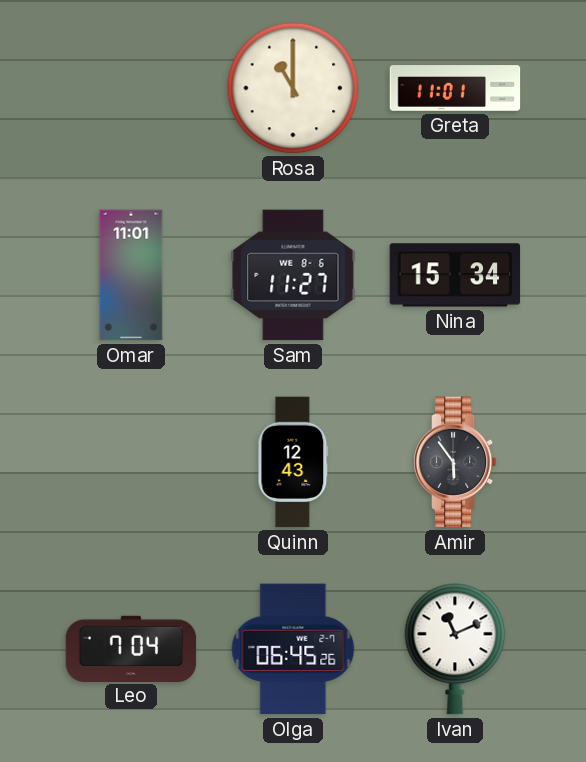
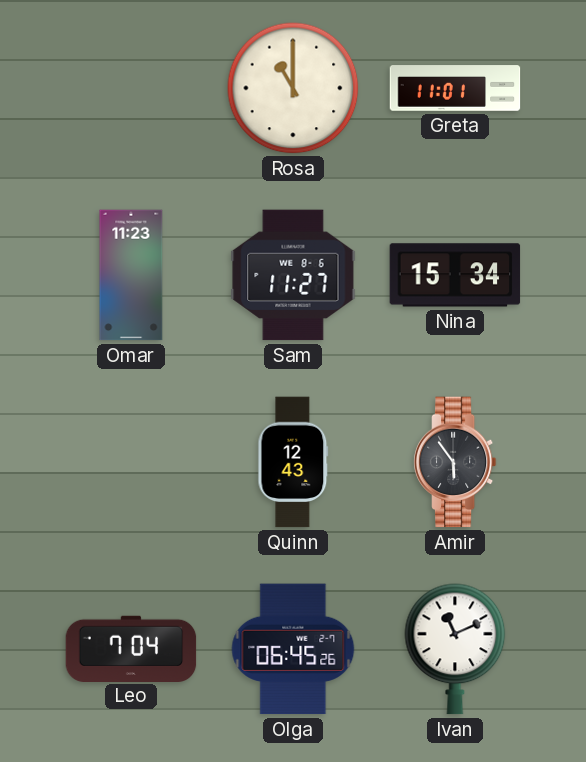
Omar: 11:01 -> 11:23 (131, 275)
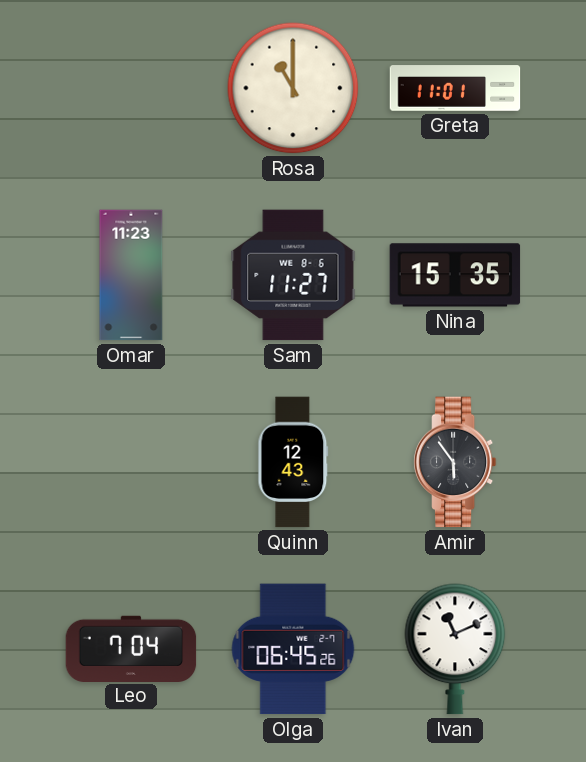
Nina: 15:34 -> 15:35 (455, 275)
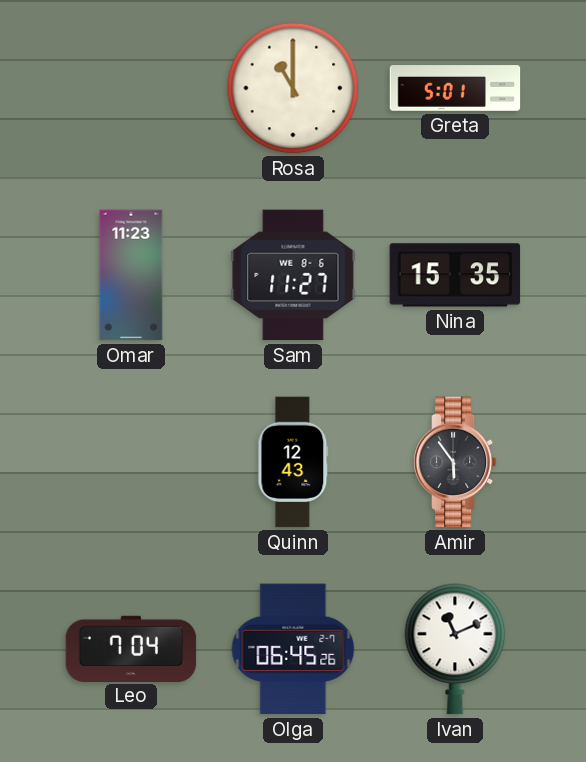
Greta: 11:01 -> 5:01 (455, 88)
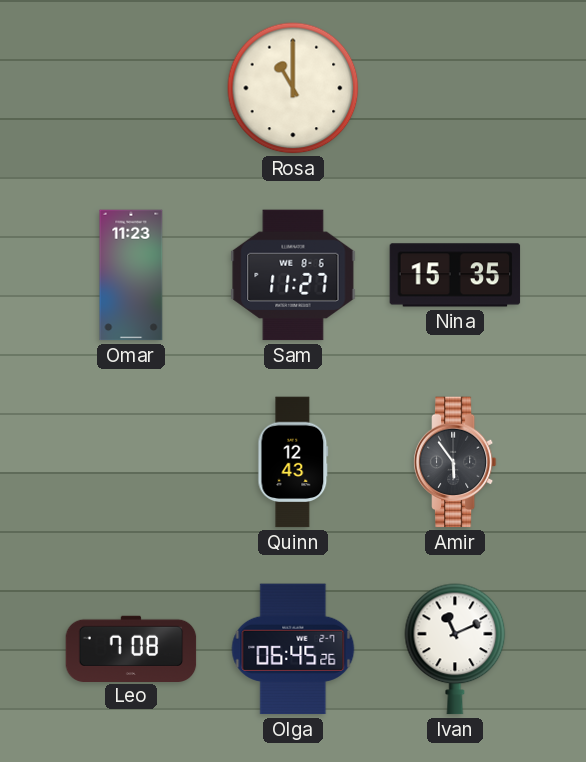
Greta: 5:01 -> none (455, 88)
Leo: 7:04 -> 7:08 (131, 648)
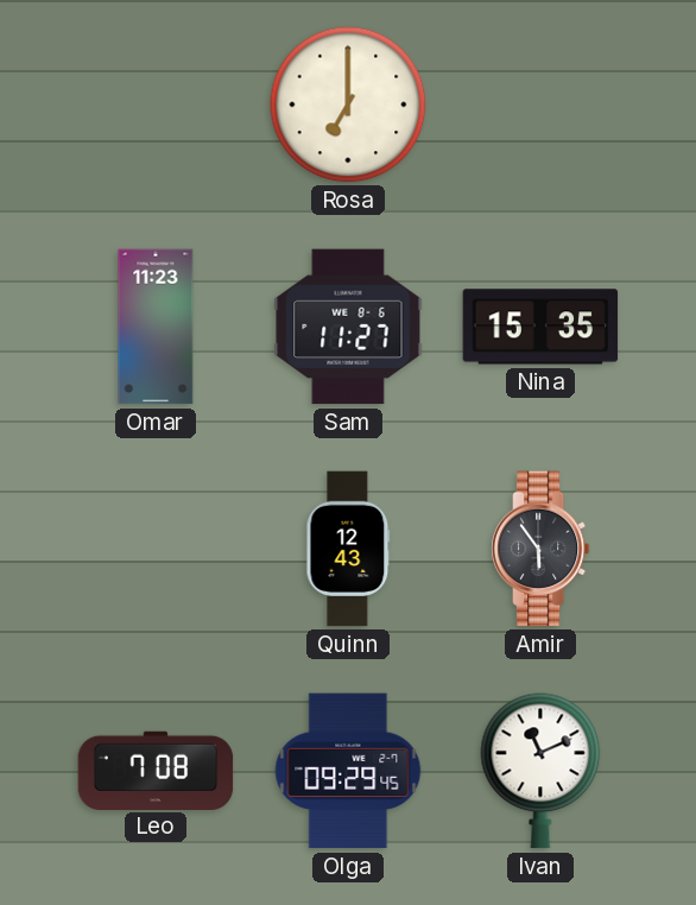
Rosa: 11:00 -> 7:00 (348, 105)
Olga: 06:45 -> 09:29 (348, 771)
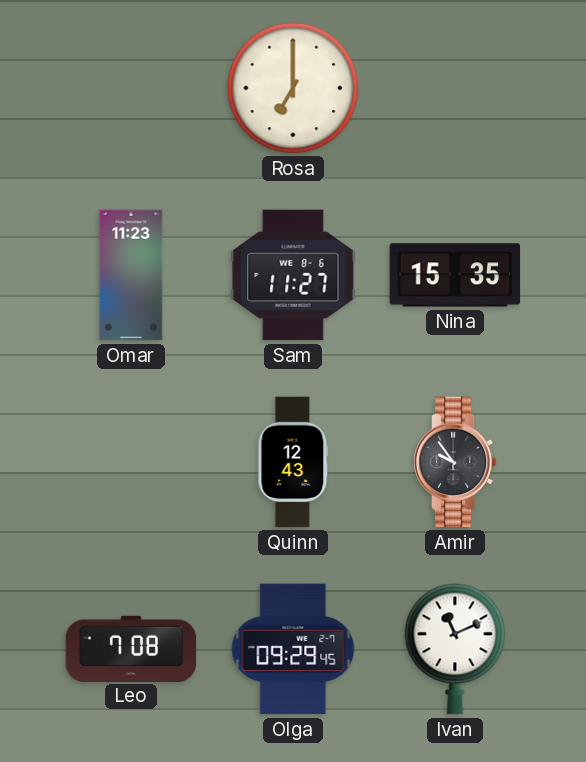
Amir: 5:54 -> 9:54 (455, 462)
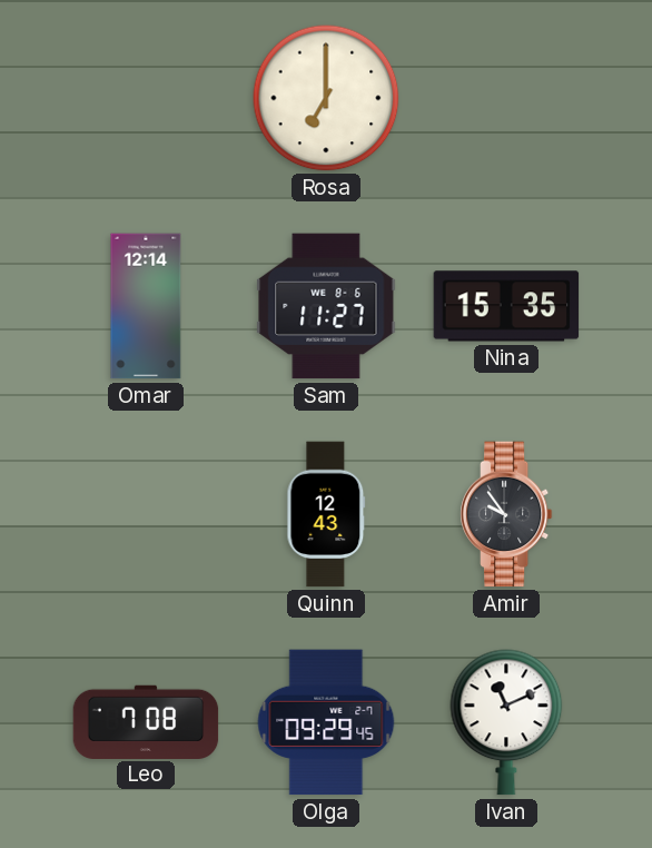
Omar: 11:23 -> 12:14 (146, 306)
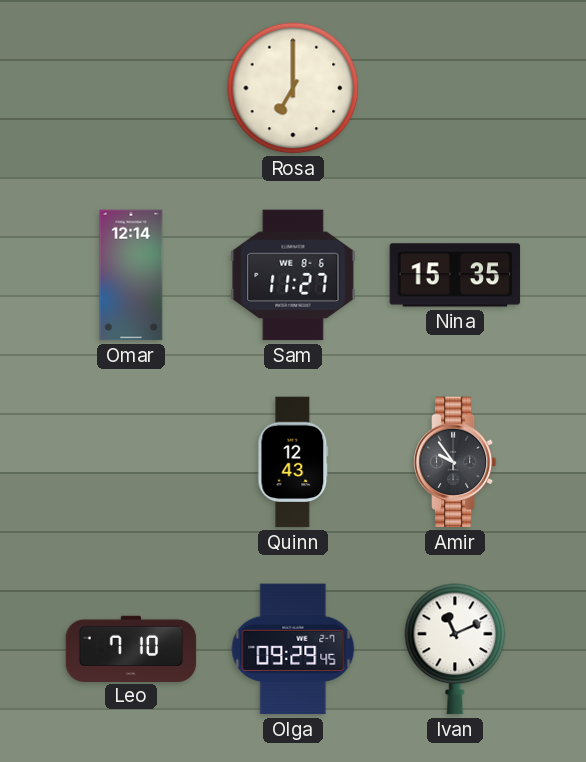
Leo: 7:08 -> 7:10 (131, 648)
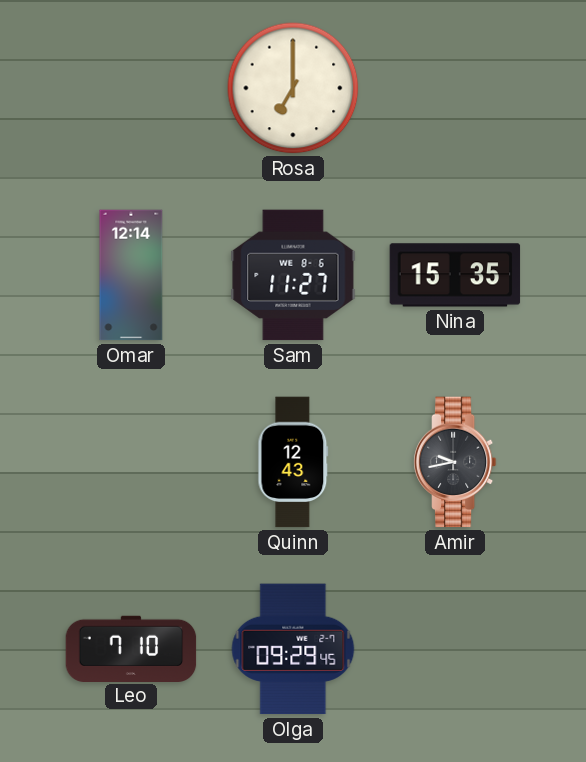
Amir: 9:54 -> 9:43 (455, 462)
Ivan: 11:11 -> none (455, 649)
